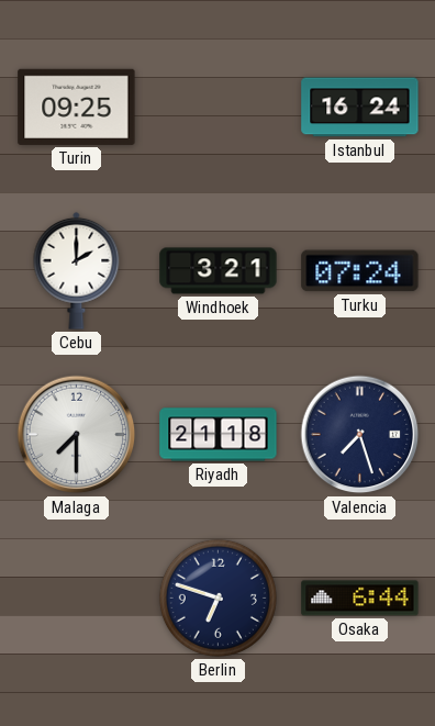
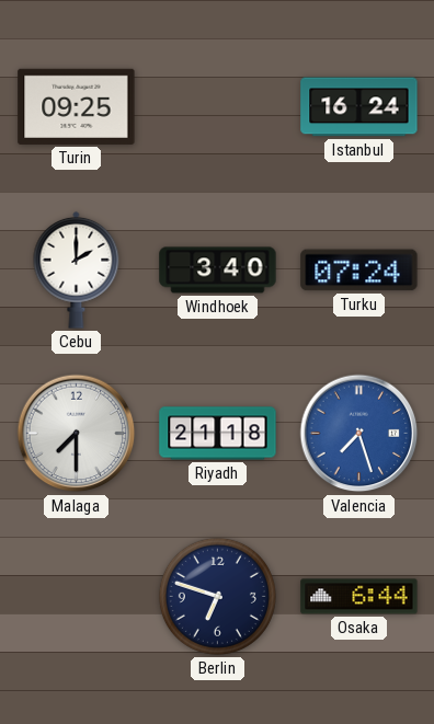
Windhoek: 3:21 -> 3:40 (218, 271)
Valencia dial: navy -> blue (359, 434)
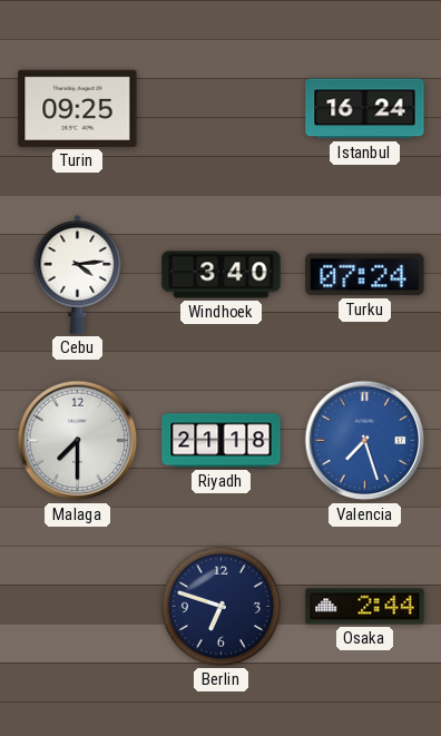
Cebu: 2:00 -> 4:14 (78, 274)
Osaka: 6:44 -> 2:44 (365, 607)
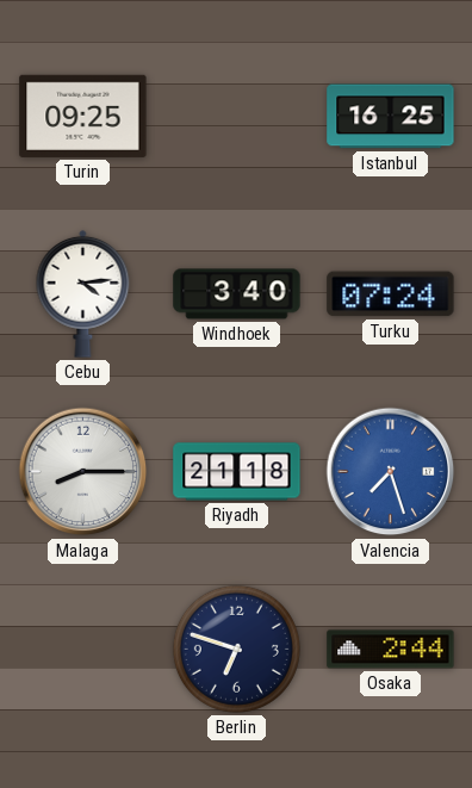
Istanbul: 16:24 -> 16:25 (391, 117)
Malaga: 7:30 -> 8:15 (83, 472)
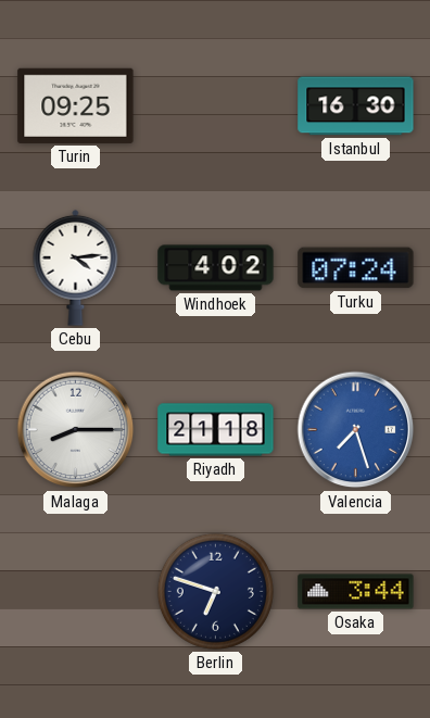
Istanbul: 16:25 -> 16:30 (356, 106)
Windhoek: 3:40 -> 4:02 (216, 268)
Osaka: 2:44 -> 3:44 (356, 592)
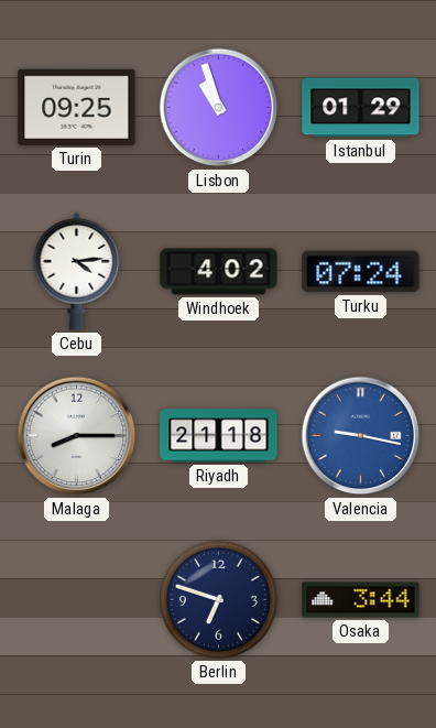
Lisbon: none -> 10:57 (219, 108)
Istanbul: 16:30 -> 01:29 (361, 108)
Valencia: 7:27 -> 9:17 (361, 436)
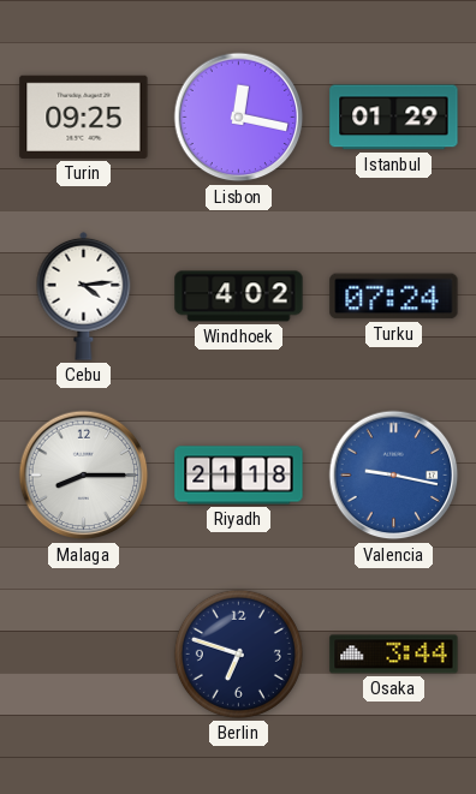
Lisbon: 10:57 -> 12:17 (239, 118)
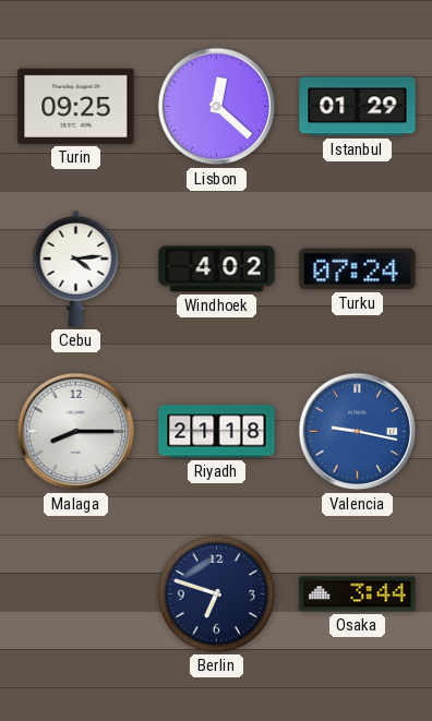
Lisbon: 12:17 -> 12:22 (217, 107)
